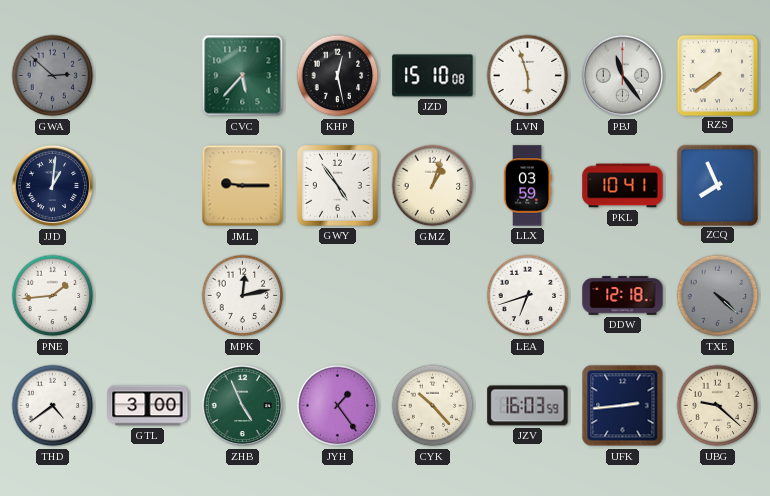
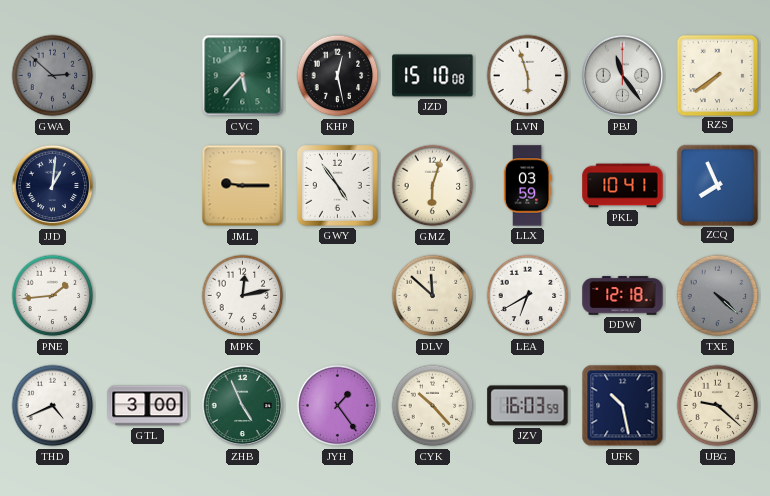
GMZ: 1:03 -> 6:03 (433, 186)
DLV: none -> 11:52 (433, 296)
LEA: 6:42 -> 6:40 (528, 296)
THD: 4:39 -> 4:41 (53, 406)
UFK: 2:44 -> 10:28 (623, 406)
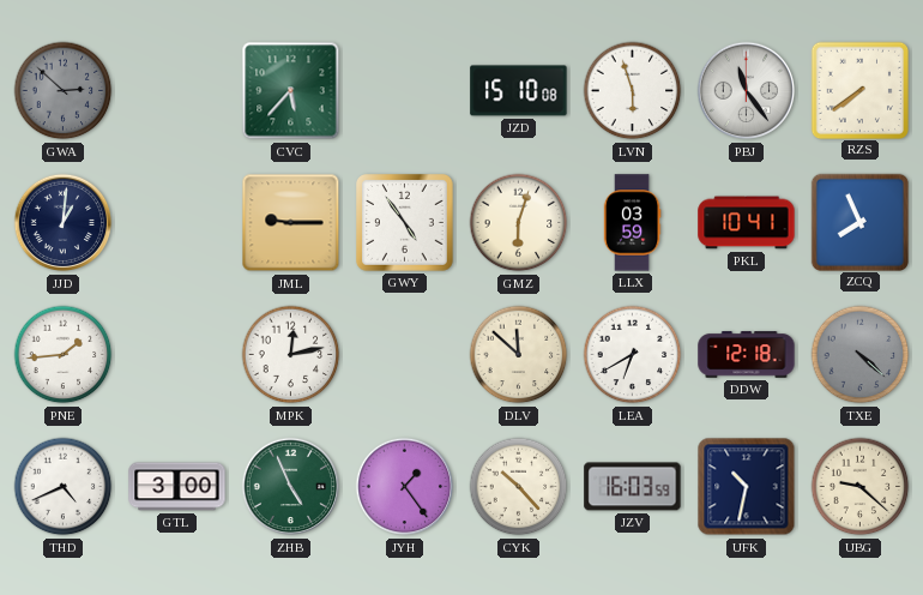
KHP: 12:28 -> none (338, 76)
UFK: 10:28 -> 10:32 (747, 487)
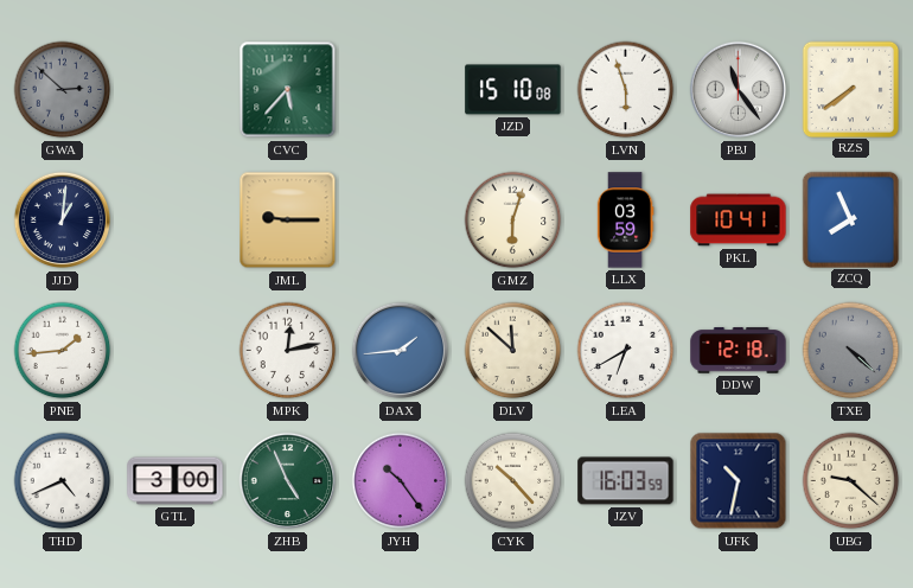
GWY: 4:54 -> none (405, 223)
DAX: none -> 1:44 (401, 351)
JYH: 1:24 -> 10:24 (401, 481)
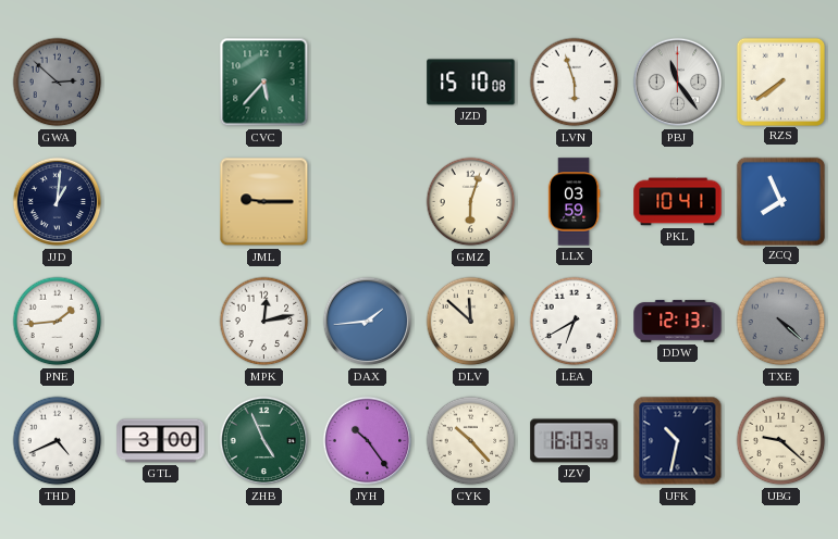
DDW: 12:18 -> 12:13 (678, 322)
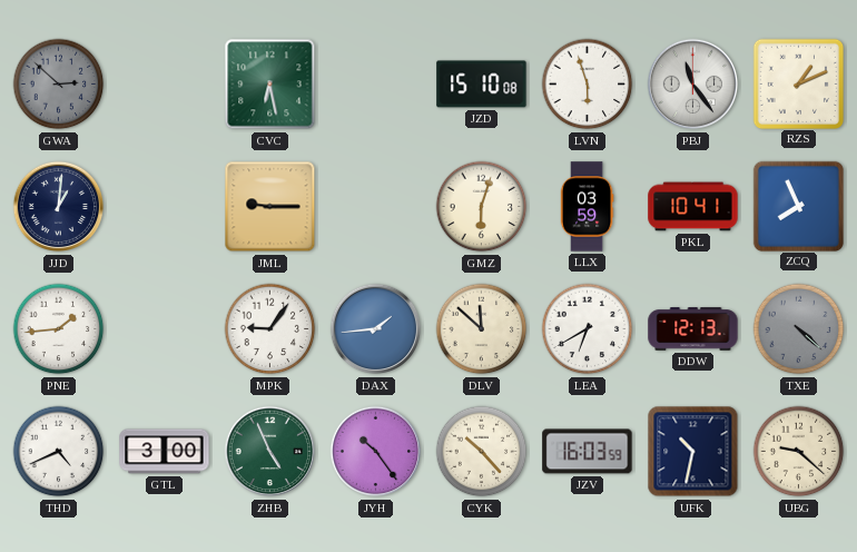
CVC: 5:37 -> 6:28 (270, 85)
RZS: 7:39 -> 1:11 (798, 83)
MPK: 12:13 -> 9:06 (270, 329)
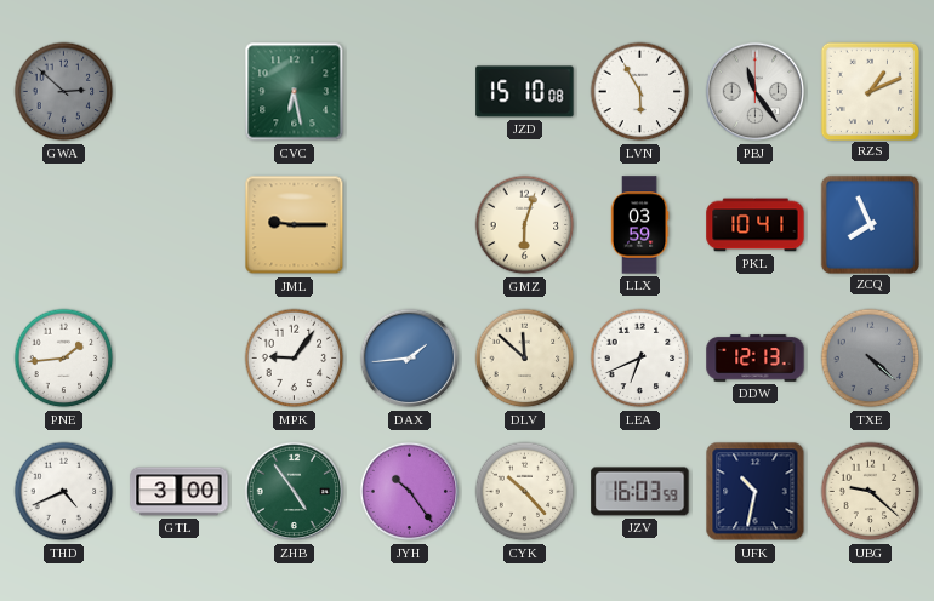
LVN: 5:57 -> 5:55 (640, 92)
JJD: 1:01 -> none (59, 207)
LEA: 6:40 -> 6:41 (640, 359)
ZHB: 4:56 -> 4:54 (295, 492)
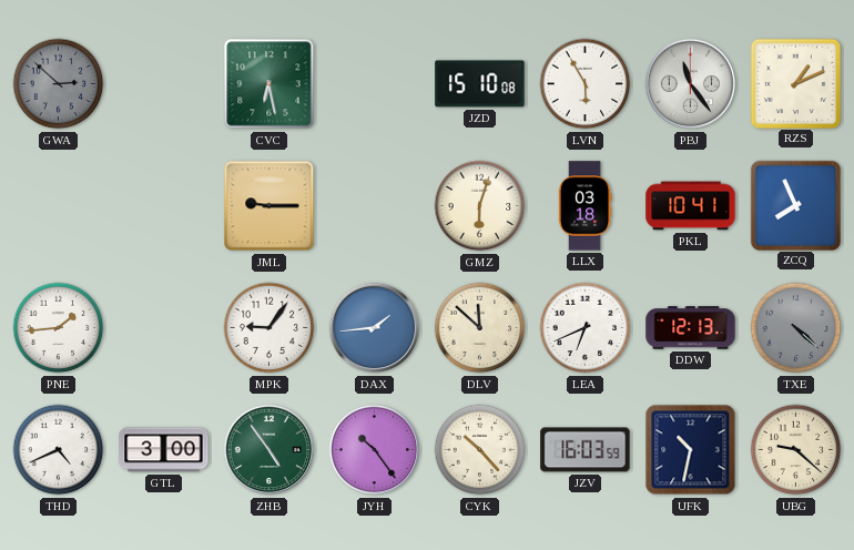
LLX: 03:59 -> 03:18 (584, 206)
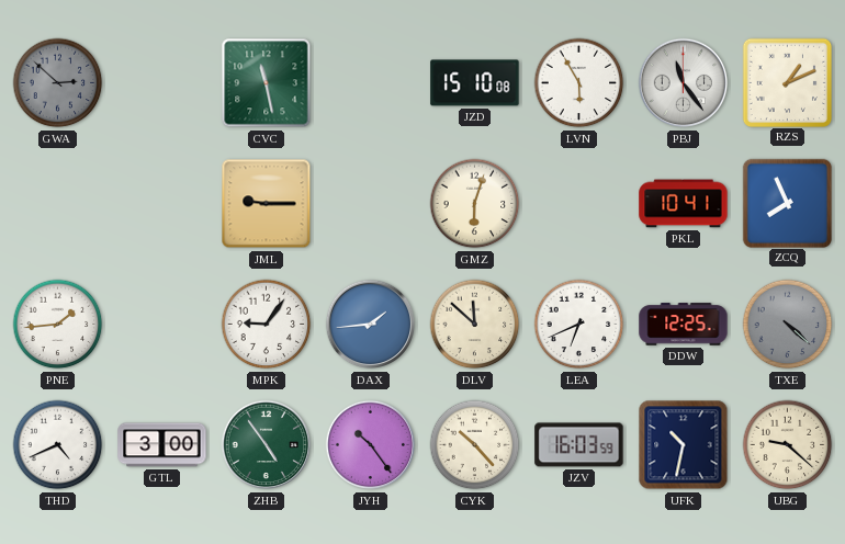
CVC: 6:28 -> 11:28 (267, 83)
LLX: 03:18 -> none (584, 206)
DDW: 12:13 -> 12:25 (684, 325)
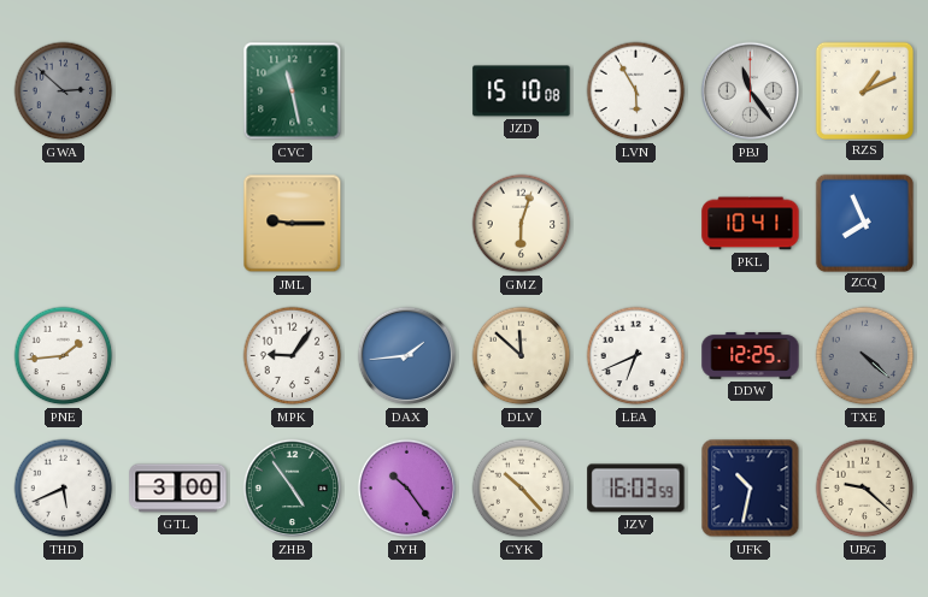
THD: 4:41 -> 5:41 (64, 489)
